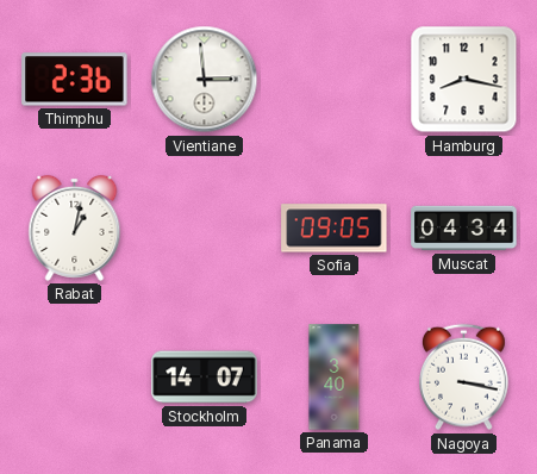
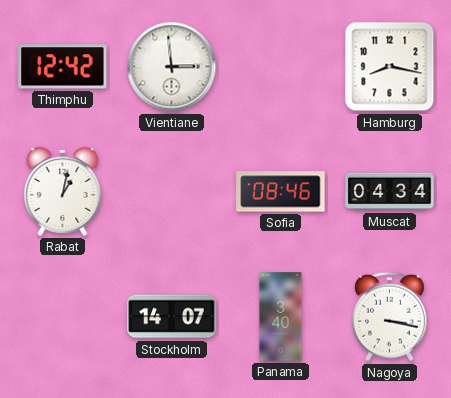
Thimphu: 2:36 -> 12:42 (63, 67)
Sofia: 09:05 -> 08:46 (281, 192)
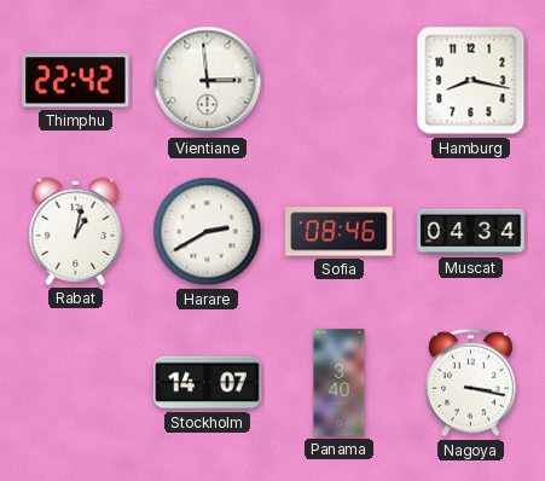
Thimphu: 12:42 -> 22:42 (76, 81)
Harare: none -> 2:40 (208, 232)
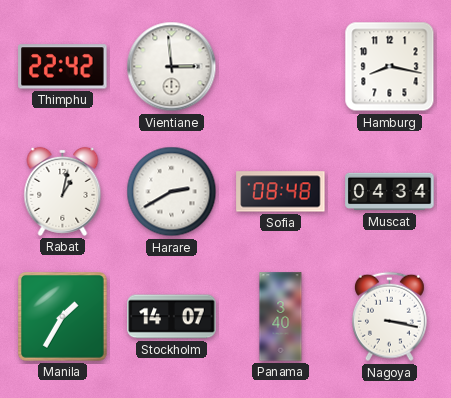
Sofia: 08:46 -> 08:48 (281, 192)
Manila: none -> 1:35 (63, 317)
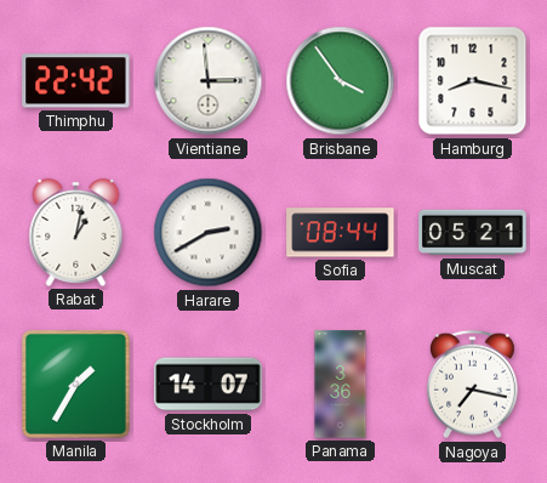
Brisbane: none -> 3:54 (341, 81)
Sofia: 08:48 -> 08:44 (341, 233)
Muscat: 04:34 -> 05:21 (473, 233)
Panama: 3:40 -> 3:36 (341, 385)
Nagoya: 3:17 -> 7:17 (472, 385)
